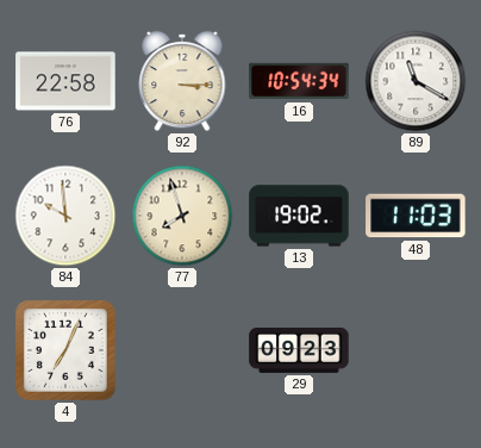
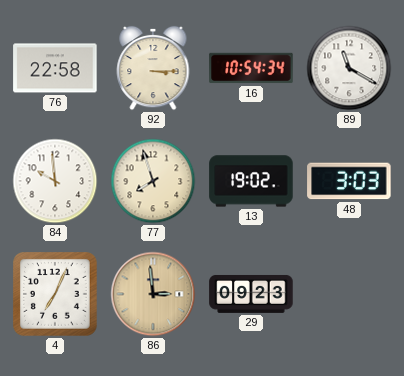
48: 11:03 -> 3:03 (349, 181)
86: none -> 2:59 (153, 294)
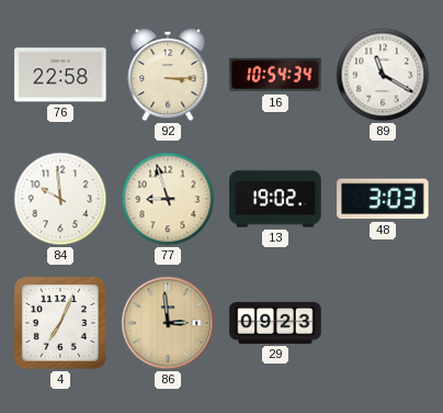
77: 7:57 -> 8:57 (168, 199)
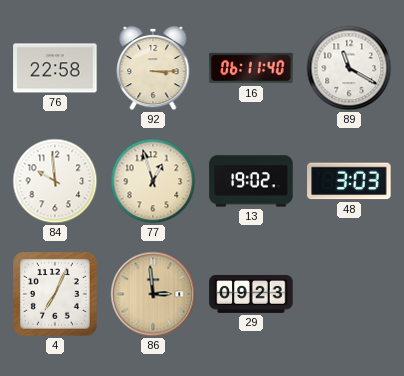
16: 10:54 -> 06:11 (251, 68)
77: 8:57 -> 12:57 (153, 181)
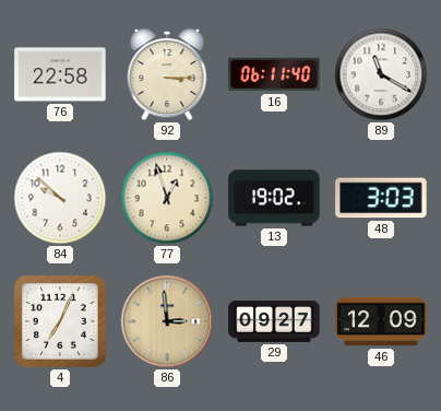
84: 9:59 -> 9:52 (60, 198)
29: 09:23 -> 09:27 (274, 321)
46: none -> 12:09 (381, 321)
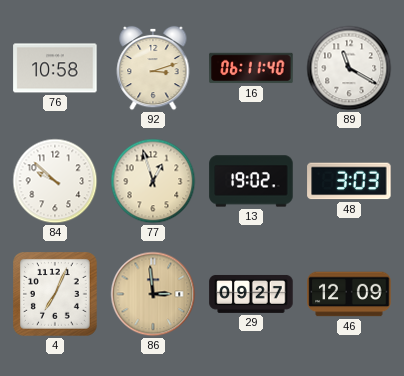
76: 22:58 -> 10:58 (55, 68)
92: 3:15 -> 3:12 (153, 68)
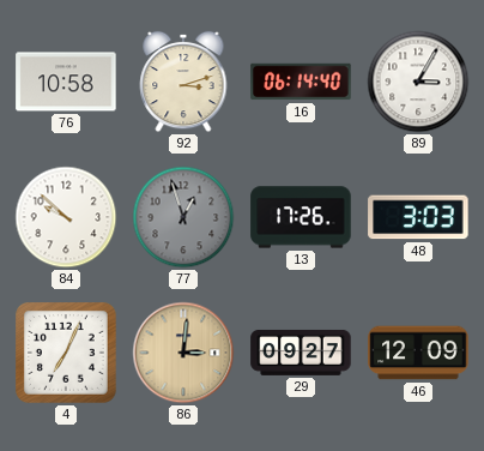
16: 06:11 -> 06:14 (301, 82)
89: 11:20 -> 3:05 (418, 82)
77 dial: cream -> grey (183, 217)
13: 19:02 -> 17:26 (301, 217)
86: 2:59 -> 3:01 (183, 353)
